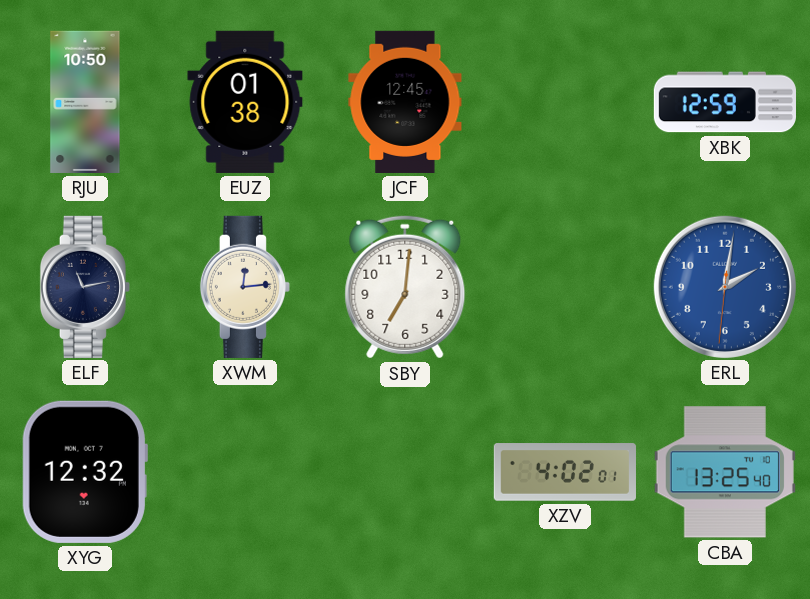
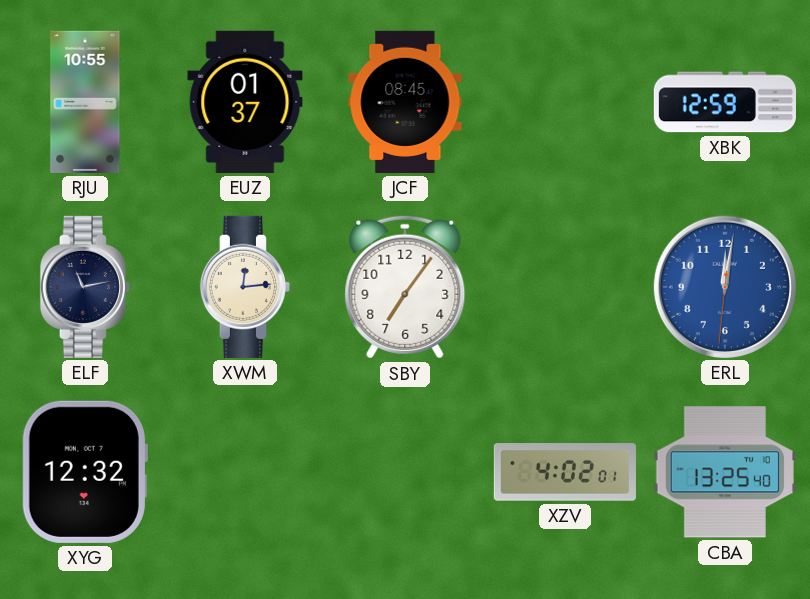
RJU: 10:50 -> 10:55 (85, 102)
EUZ: 01:38 -> 01:37 (245, 102)
JCF: 12:45 -> 08:45 (405, 102)
SBY: 7:01 -> 7:06 (405, 287)
ERL: 2:01 -> 12:01 (725, 287)
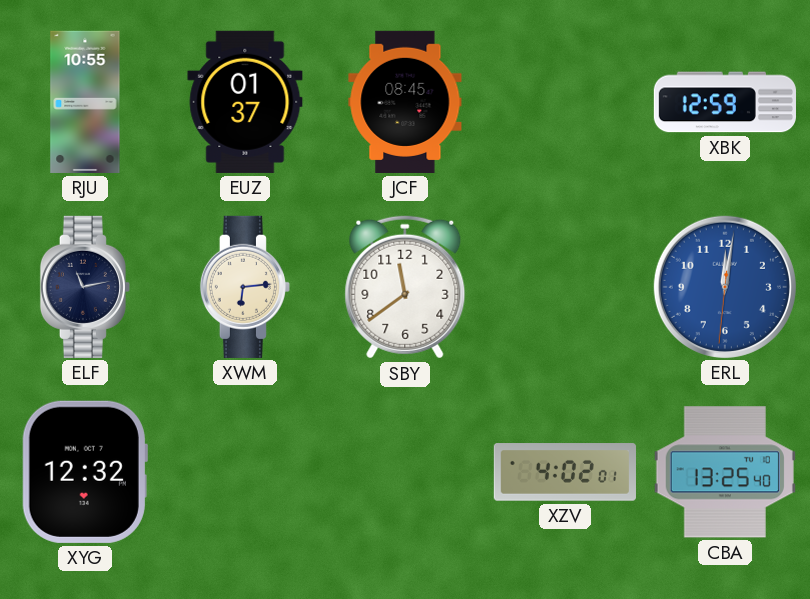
XWM: 12:14 -> 6:14 (245, 287)
SBY: 7:06 -> 11:39 (405, 287)
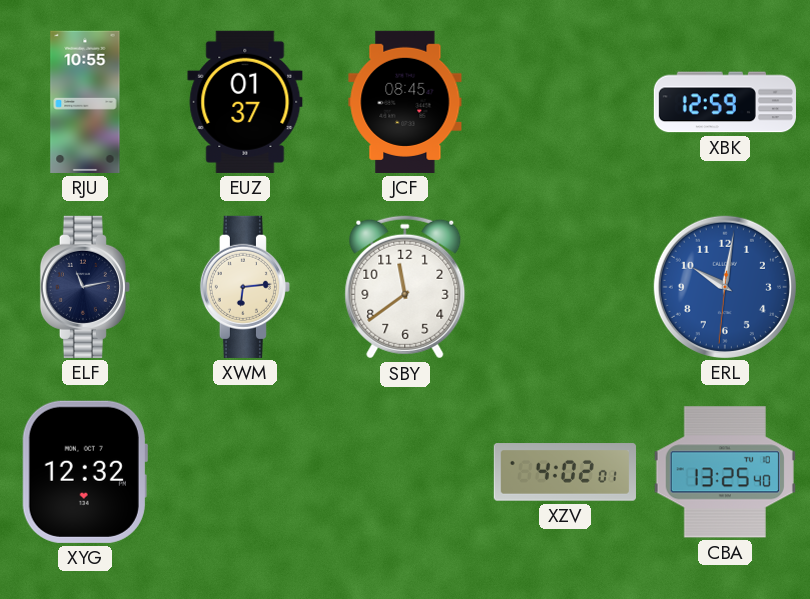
ERL: 12:01 -> 10:01 (725, 287)
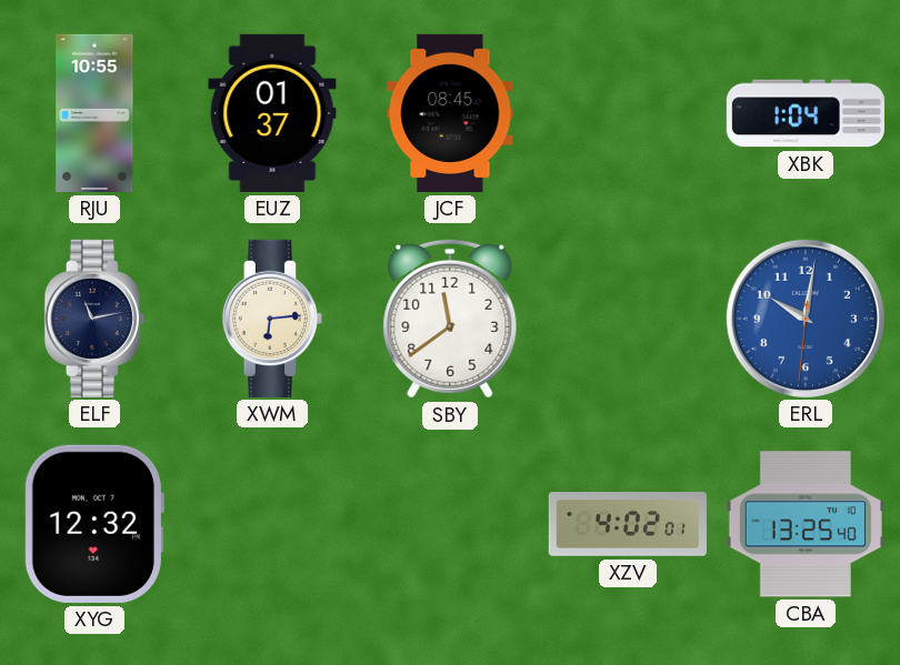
XBK: 12:59 -> 1:04 (806, 113)
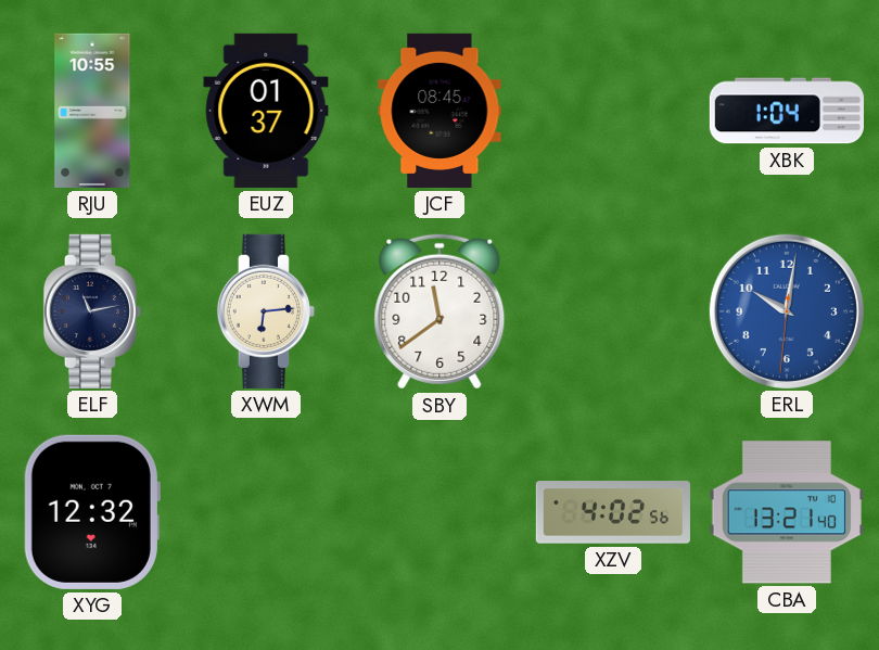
XZV: 4:02:01 -> 4:02:56 (613, 512)
CBA: 13:25 -> 13:21 (787, 512)
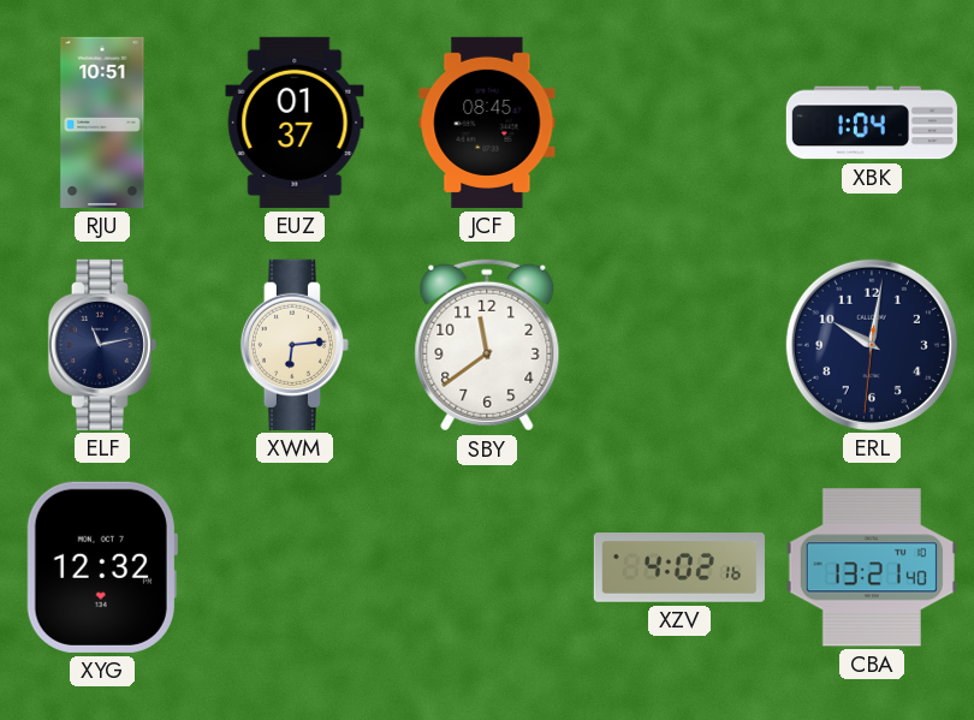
RJU: 10:55 -> 10:51 (102, 123)
ERL dial: blue -> navy (872, 345)
XZV: 4:02:56 -> 4:02:16 (679, 567)
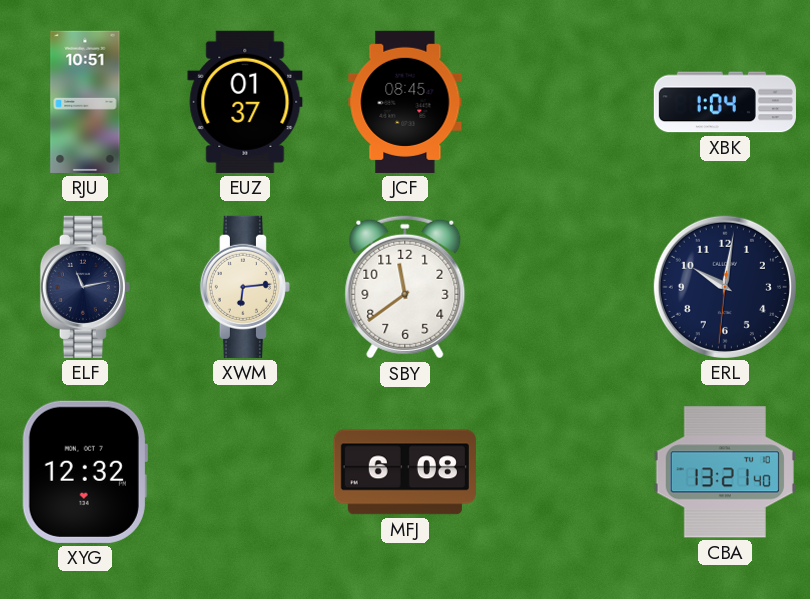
MFJ: none -> 6:08 (405, 472)
XZV: 4:02 -> none (679, 567)
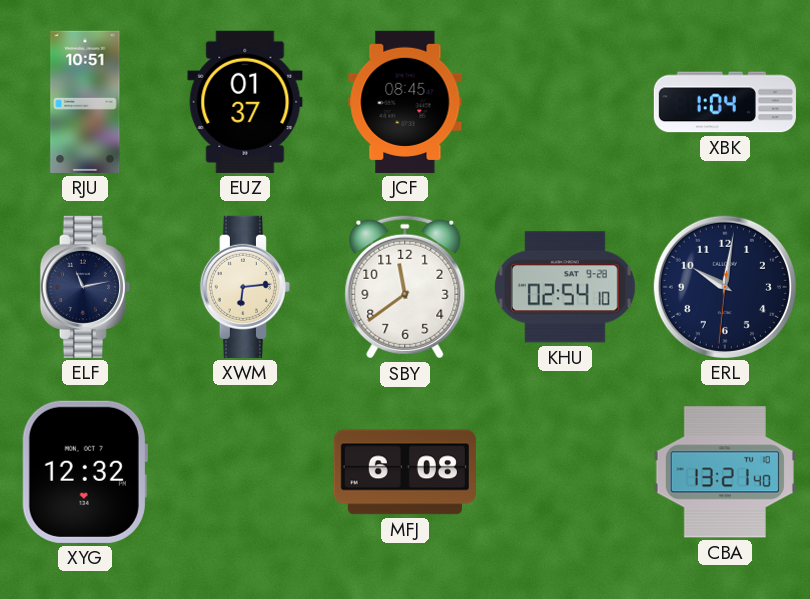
KHU: none -> 02:54 (565, 287)
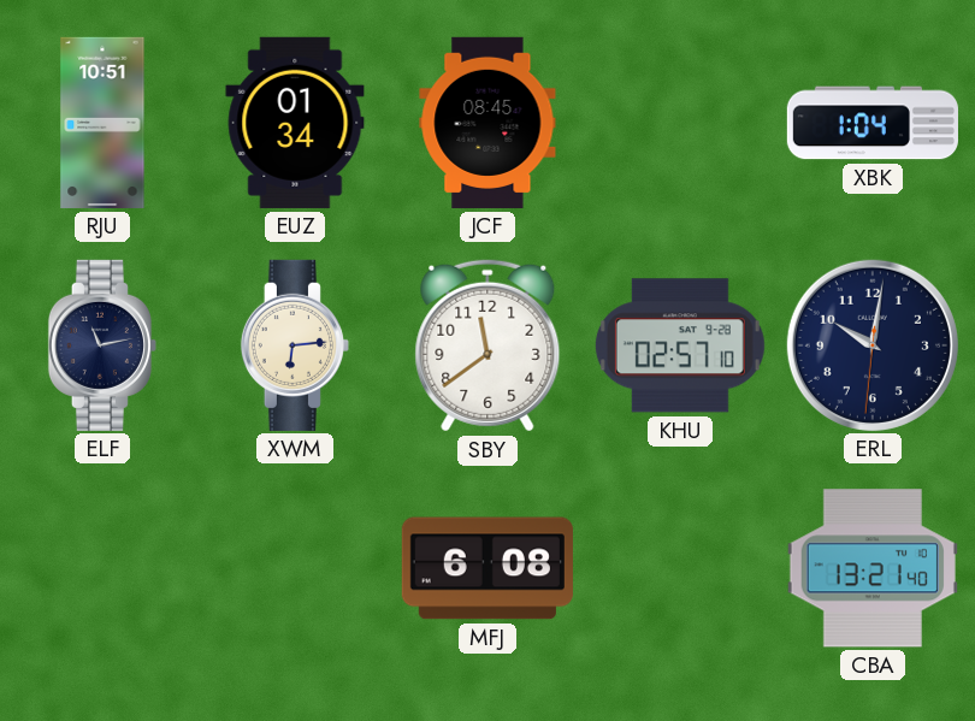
EUZ: 01:37 -> 01:34 (295, 123)
KHU: 02:54 -> 02:57 (680, 345)
XYG: 12:32 -> none (85, 472)
